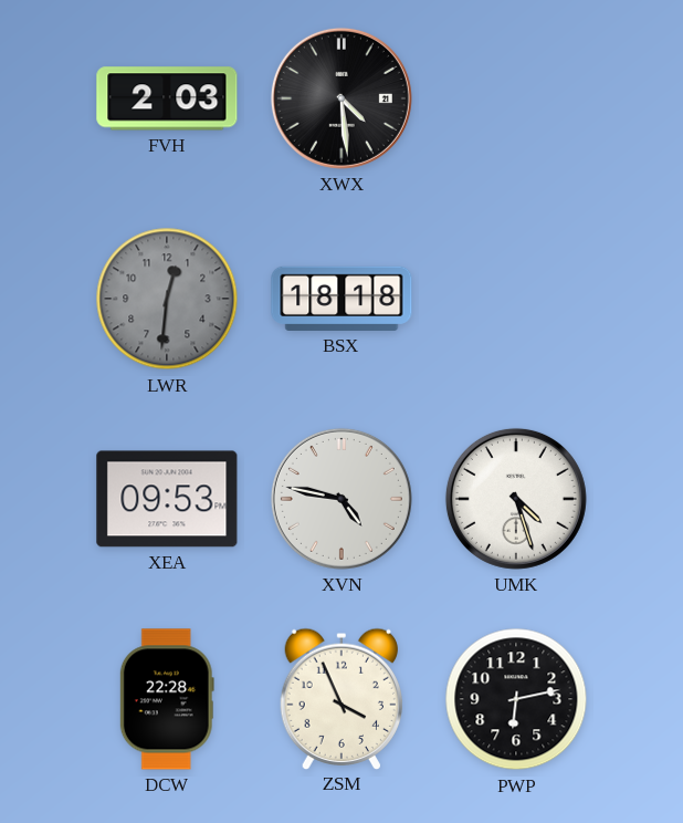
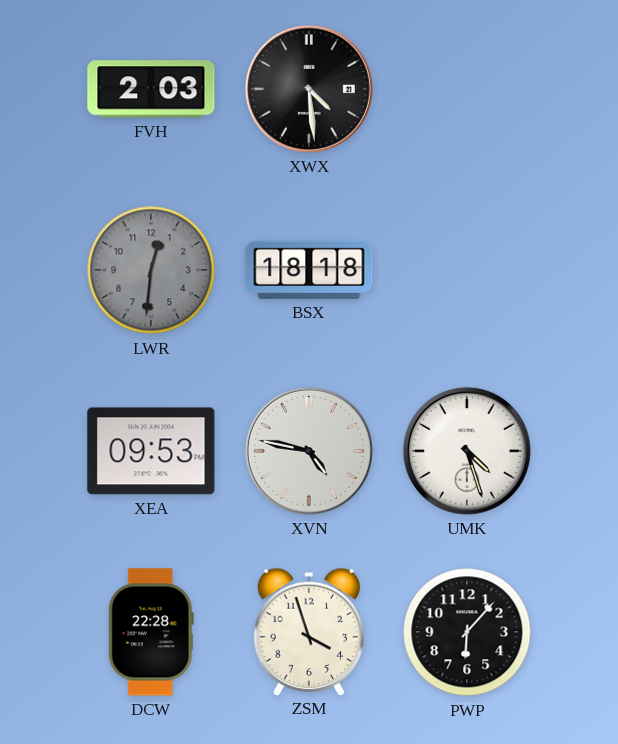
ZSM: 3:56 -> 3:57 (308, 631)
PWP: 6:13 -> 6:07 (467, 632)
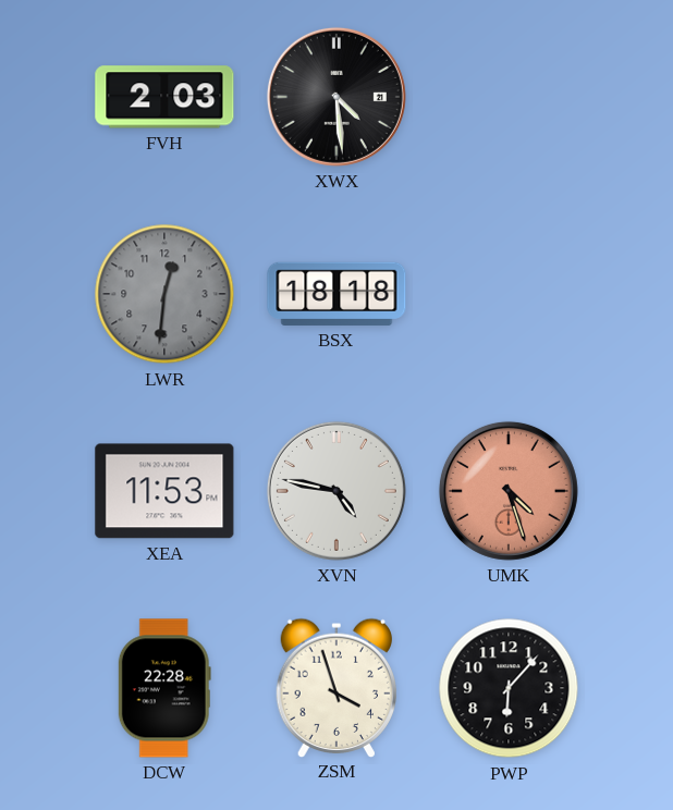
XEA: 09:53 -> 11:53 (164, 491)
UMK dial: white -> salmon (509, 491)
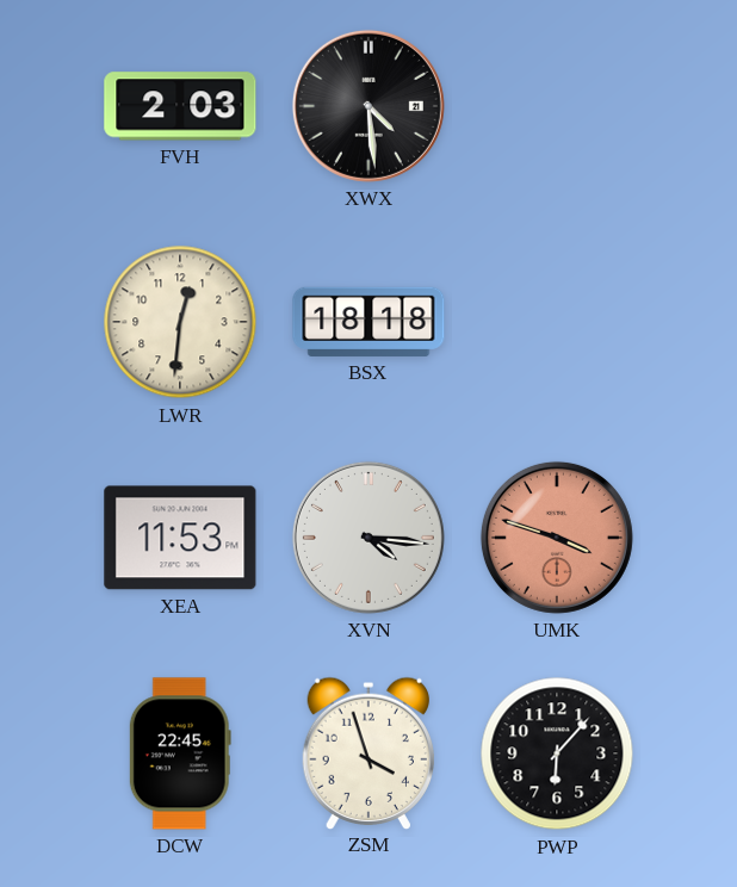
LWR dial: grey -> cream (180, 322)
XVN: 4:47 -> 4:16 (368, 538)
UMK: 4:27 -> 3:48 (557, 538)
DCW: 22:28 -> 22:45 (180, 753)
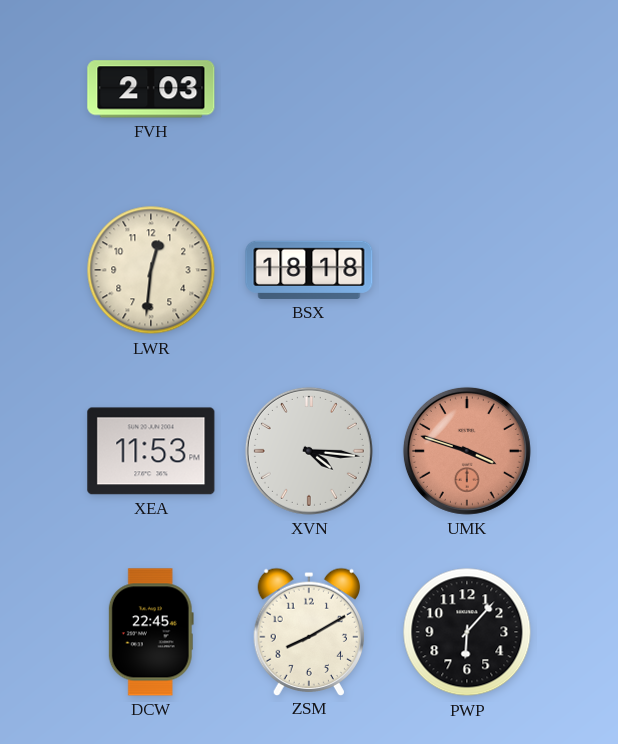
XWX: 4:29 -> none (368, 106)
ZSM: 3:57 -> 8:10 (308, 631)
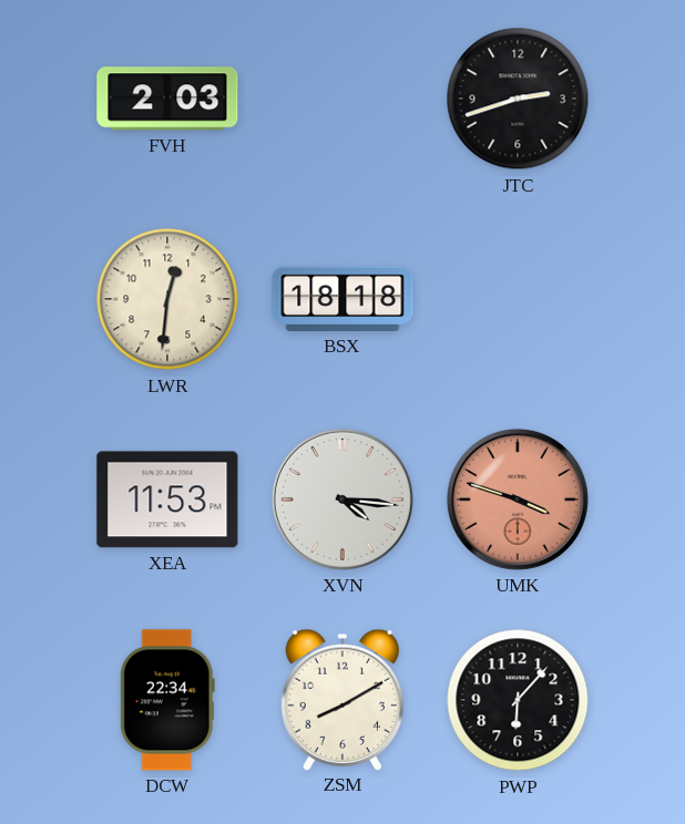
JTC: none -> 2:42 (518, 99)
DCW: 22:45 -> 22:34 (167, 700)
